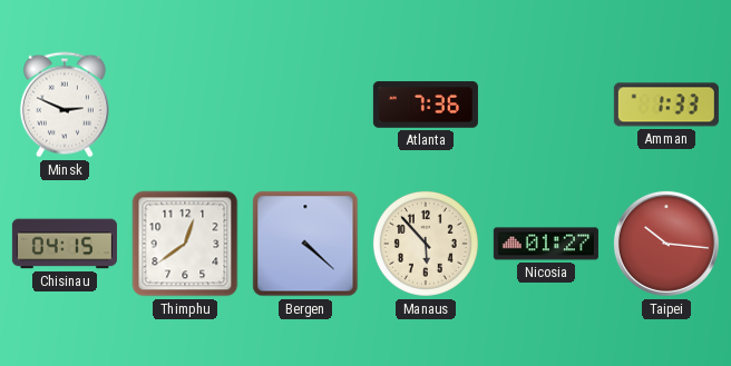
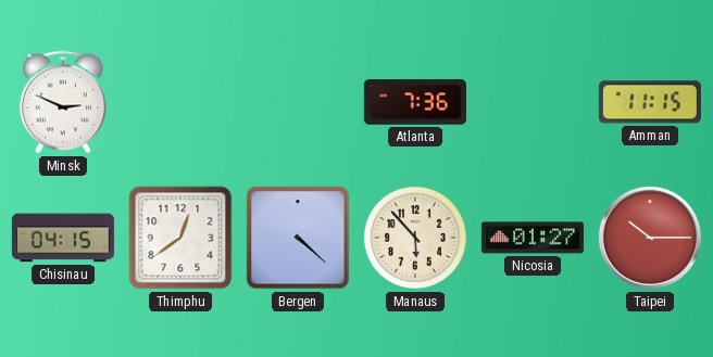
Amman: 1:33 -> 11:15 (650, 102)
Taipei: 10:16 -> 10:15 (650, 238)
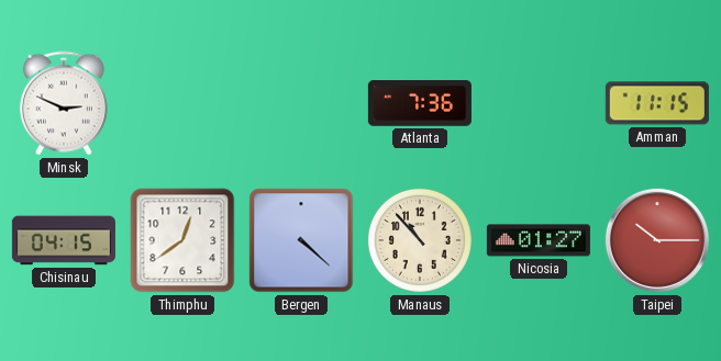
Manaus: 5:53 -> 10:53 (420, 240)
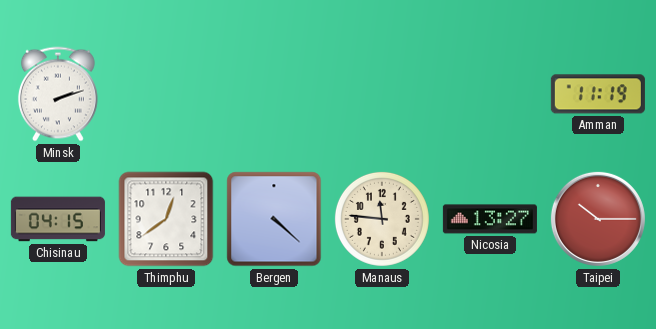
Minsk: 2:49 -> 2:12 (58, 94)
Atlanta: 7:36 -> none (420, 103)
Amman: 11:15 -> 11:19 (598, 94)
Manaus: 10:53 -> 11:46 (382, 219)
Nicosia: 01:27 -> 13:27 (490, 219)
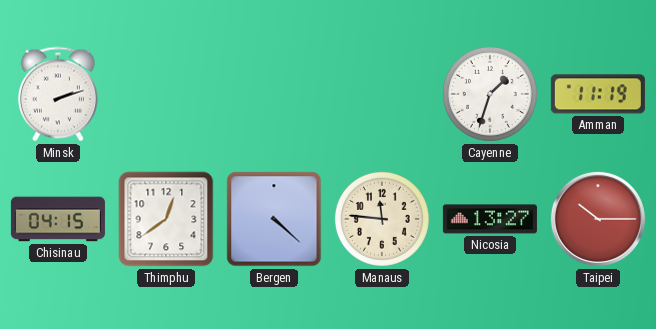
Cayenne: none -> 1:33 (490, 94)
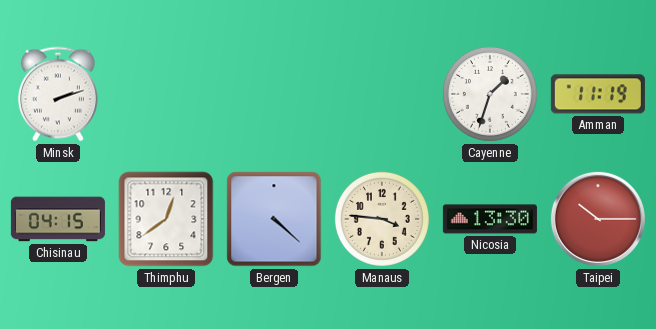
Manaus: 11:46 -> 3:46 (382, 219)
Nicosia: 13:27 -> 13:30 (490, 219)
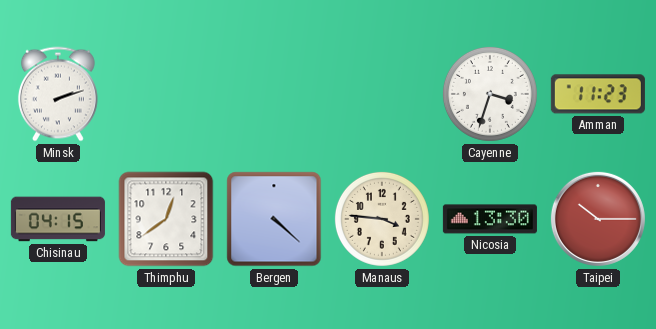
Cayenne: 1:33 -> 3:33 (490, 94)
Amman: 11:19 -> 11:23 (598, 94)
